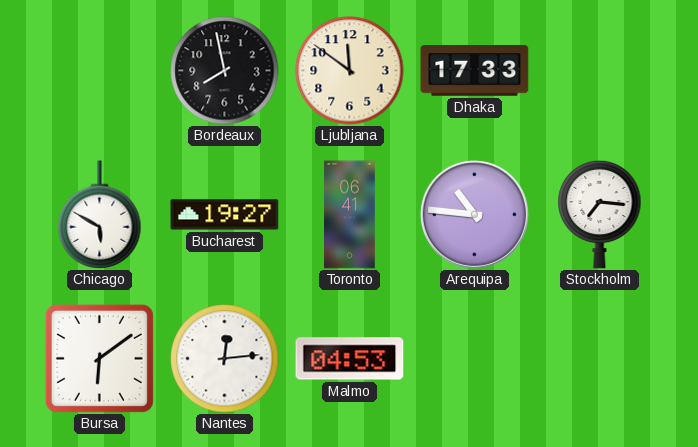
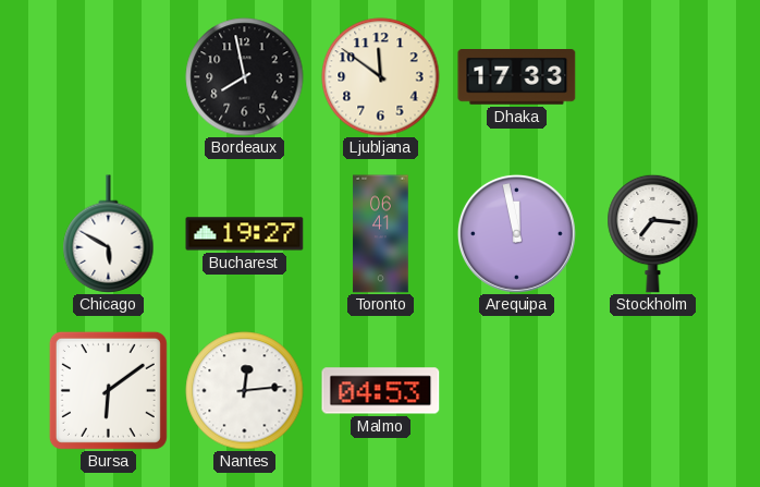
Arequipa: 10:46 -> 11:58 (516, 233)
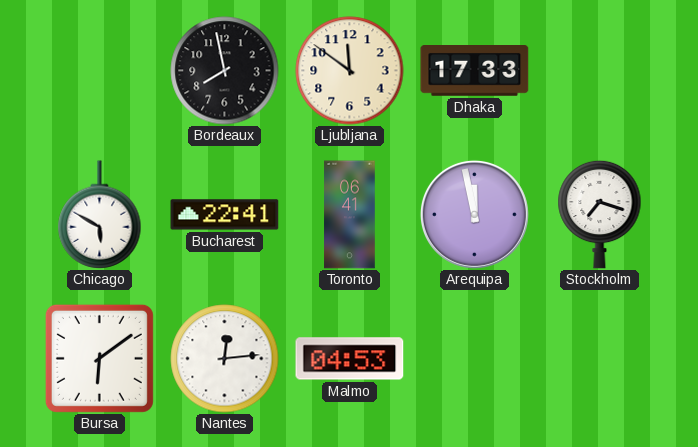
Bucharest: 19:27 -> 22:41 (225, 215)
Stockholm: 7:16 -> 7:18 (600, 214)
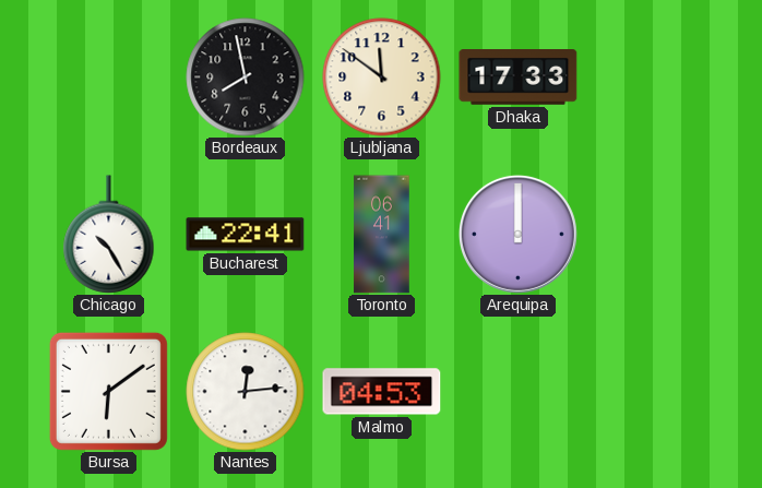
Chicago: 5:50 -> 10:25 (109, 235)
Arequipa: 11:58 -> 12:00 (517, 234)
Stockholm: 7:18 -> none (600, 214)
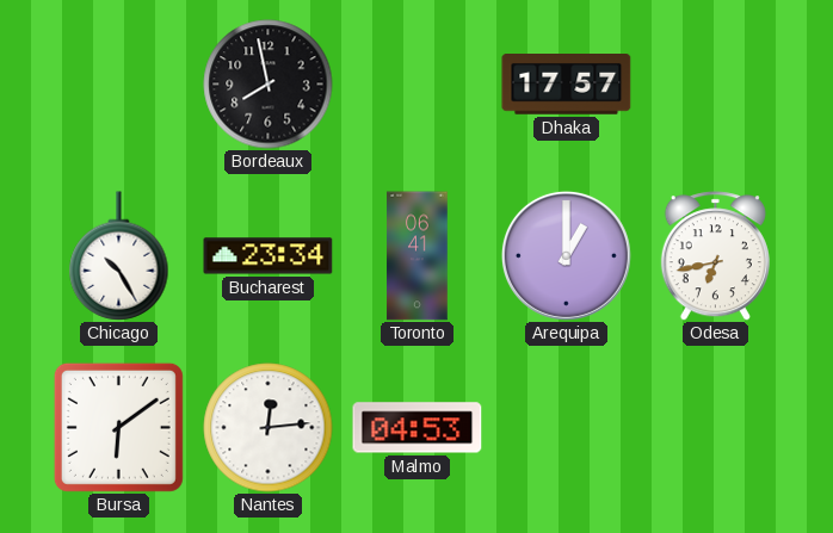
Ljubljana: 11:51 -> none (382, 78)
Dhaka: 17:33 -> 17:57 (567, 85)
Bucharest: 22:41 -> 23:34 (269, 256)
Arequipa: 12:00 -> 1:00 (566, 255)
Odesa: none -> 6:43 (715, 256)
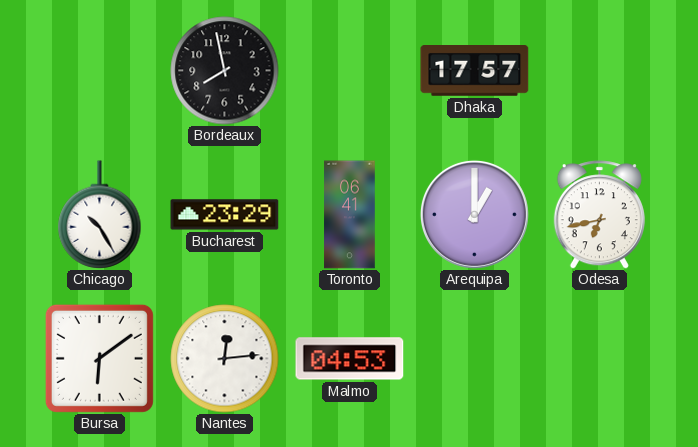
Bucharest: 23:34 -> 23:29 (225, 215)
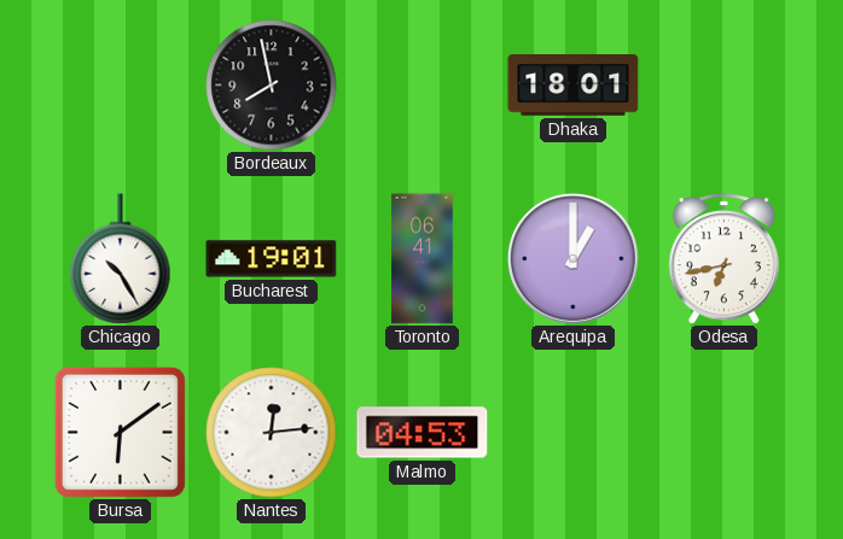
Dhaka: 17:57 -> 18:01 (574, 86)
Bucharest: 23:29 -> 19:01 (272, 259)
